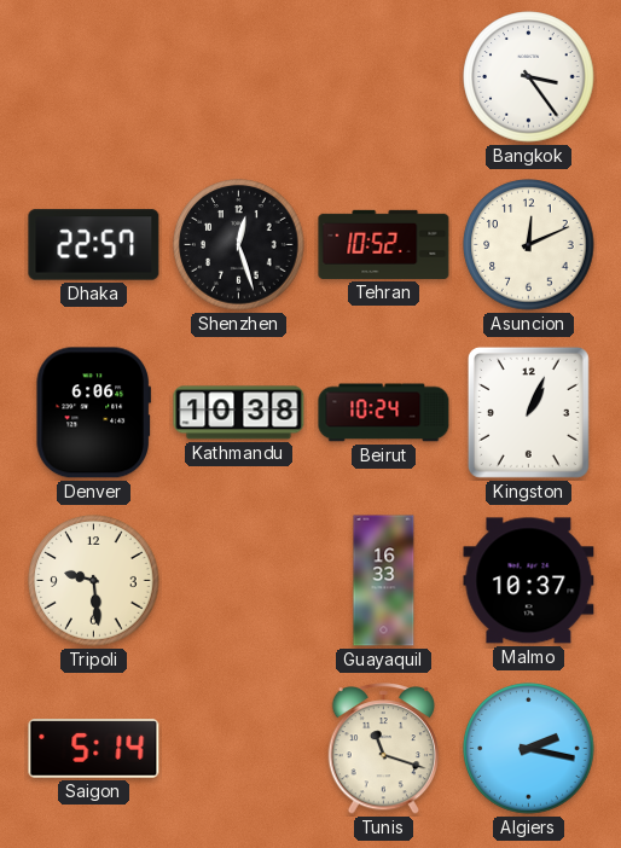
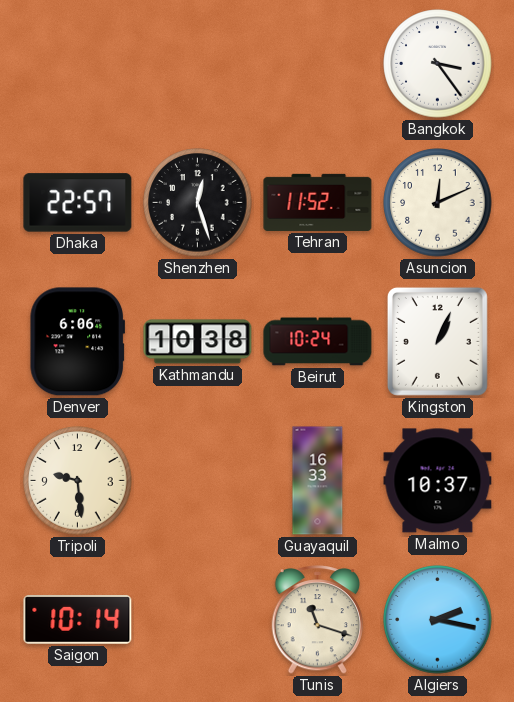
Tehran: 10:52 -> 11:52 (318, 202)
Saigon: 5:14 -> 10:14 (78, 620)
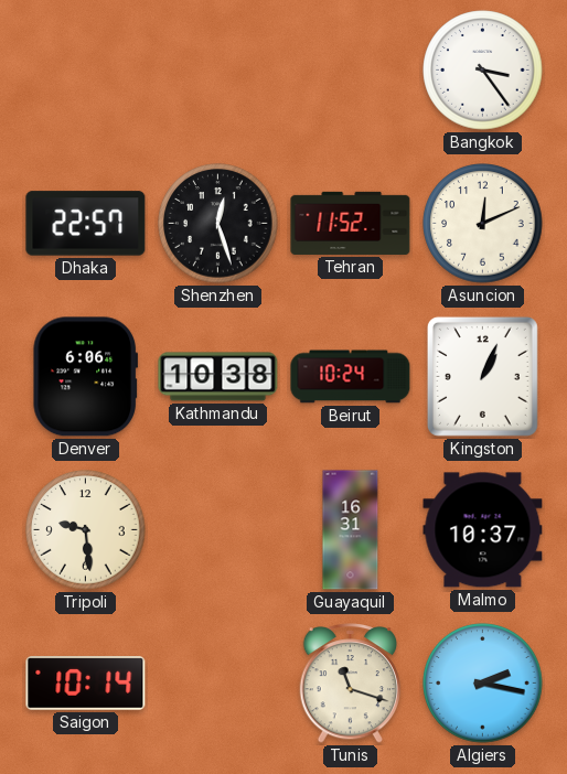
Guayaquil: 16:33 -> 16:31 (351, 530)
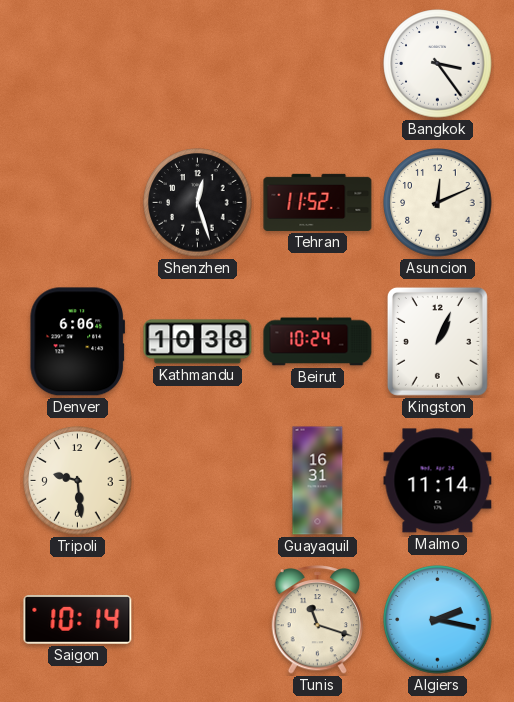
Dhaka: 22:57 -> none (86, 224)
Malmo: 10:37 -> 11:14 (438, 481)
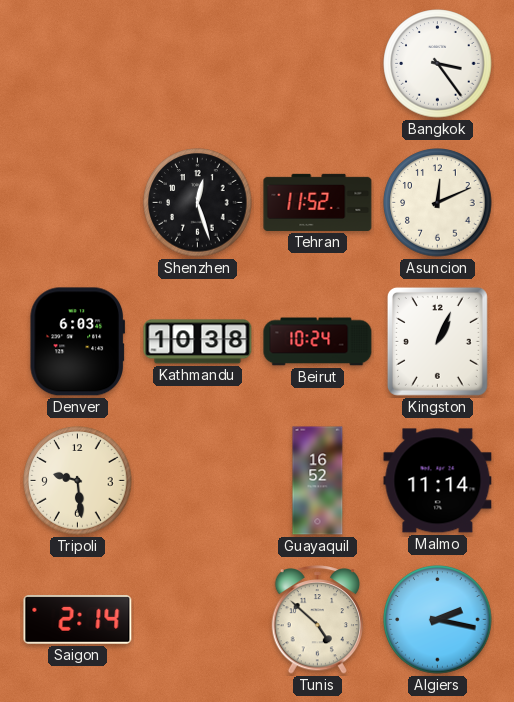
Denver: 6:06 -> 6:03 (77, 342)
Guayaquil: 16:31 -> 16:52 (318, 481)
Saigon: 10:14 -> 2:14 (78, 620)
Tunis: 11:18 -> 4:52 (318, 620)
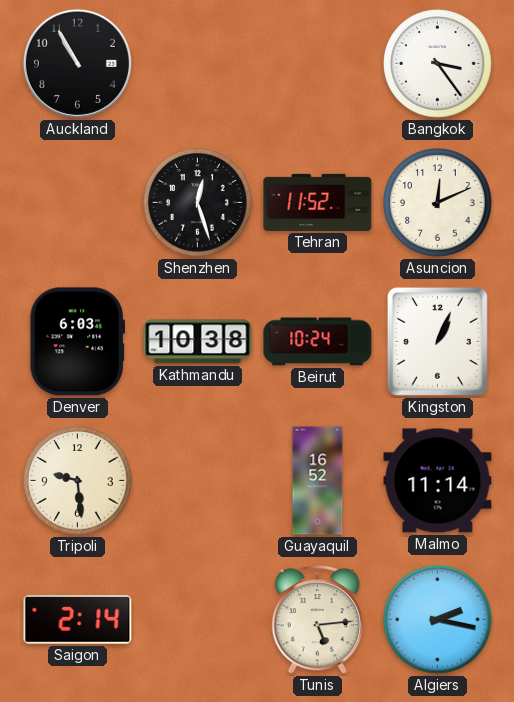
Auckland: none -> 10:55 (77, 63)
Tunis: 4:52 -> 5:14 (318, 620)
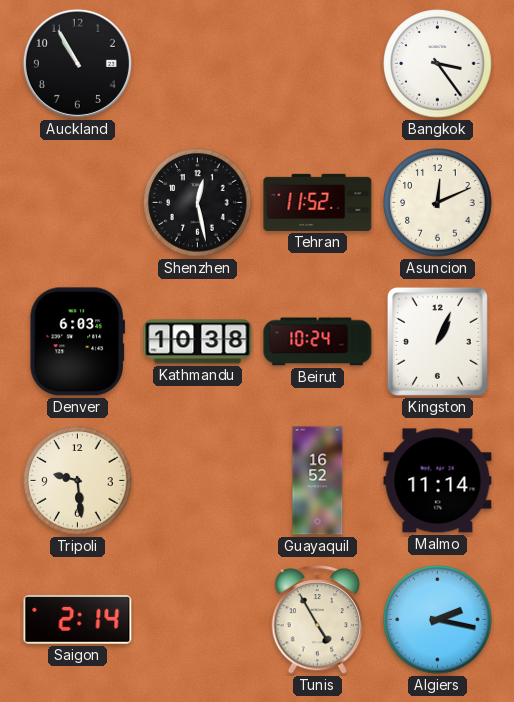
Shenzhen: 12:27 -> 12:28 (198, 203)
Tunis: 5:14 -> 4:55 (318, 620)
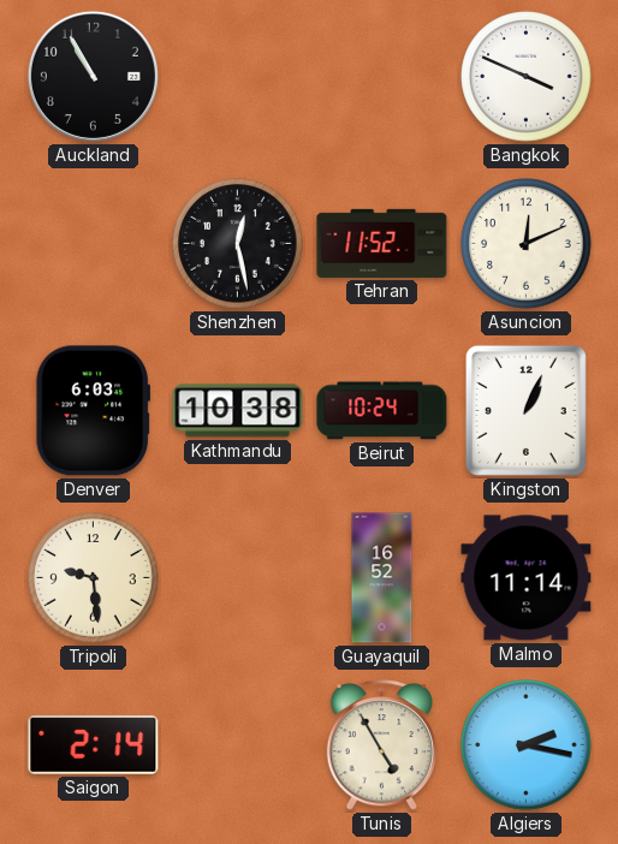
Bangkok: 3:24 -> 3:49 (527, 77)
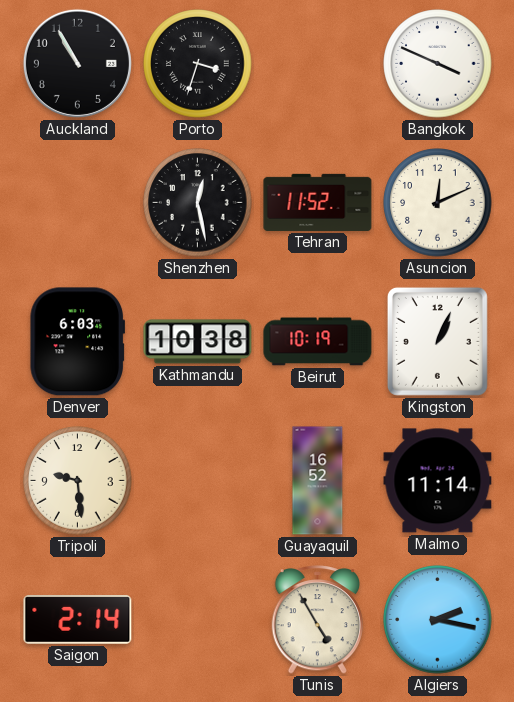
Porto: none -> 3:33 (198, 64)
Beirut: 10:24 -> 10:19 (318, 342)
